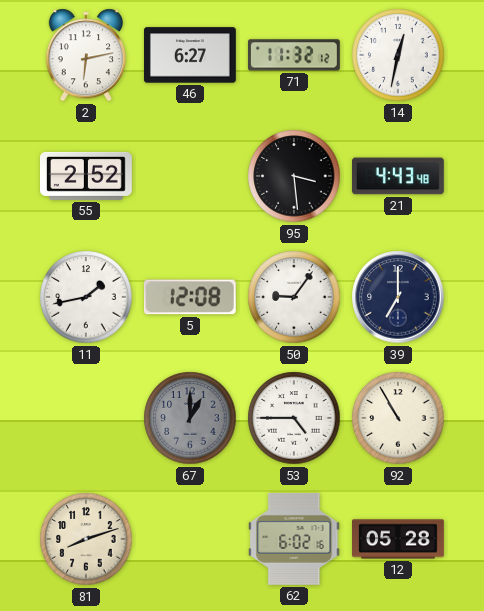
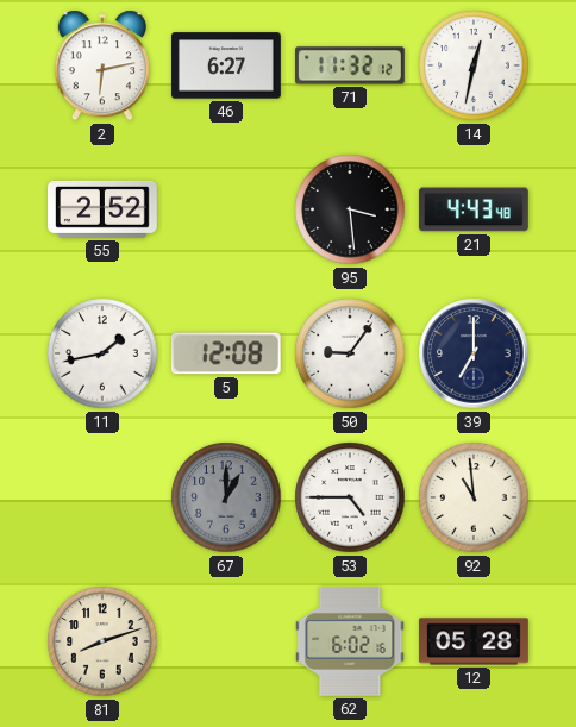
92: 10:55 -> 10:59 (474, 497)
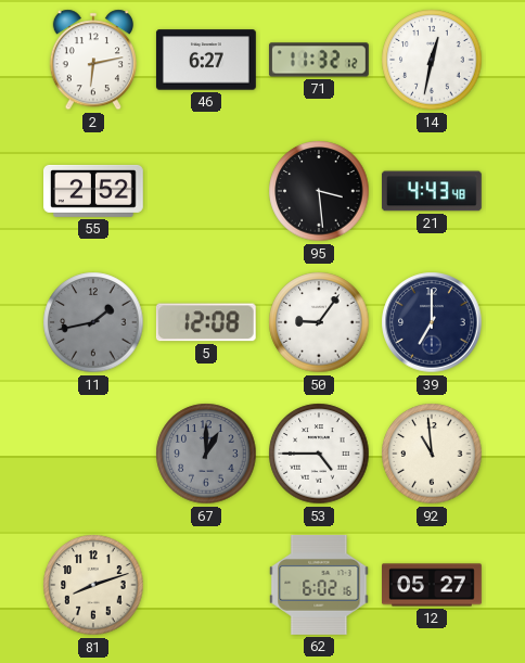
11 dial: white -> grey (93, 322)
12: 05:28 -> 05:27 (433, 585)
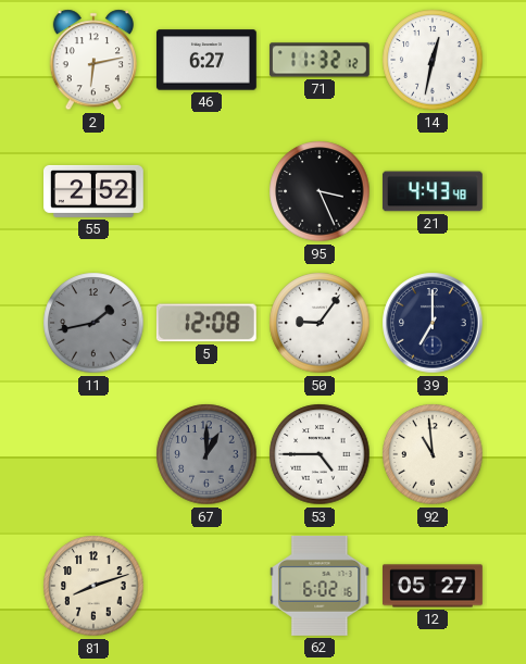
95: 3:29 -> 3:26 (320, 191)
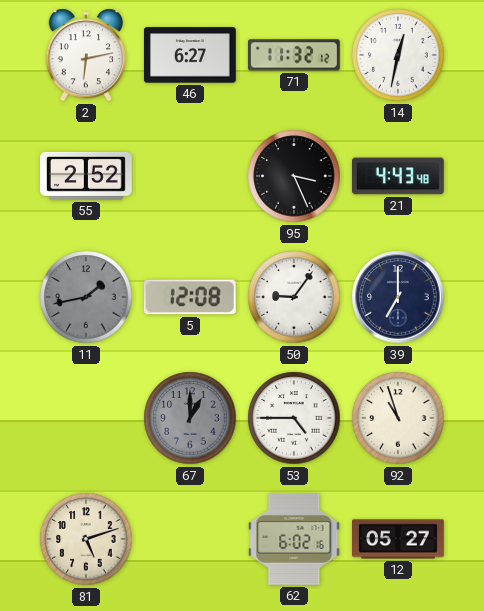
92: 10:59 -> 10:57 (398, 418)
81: 8:12 -> 5:12 (86, 539)
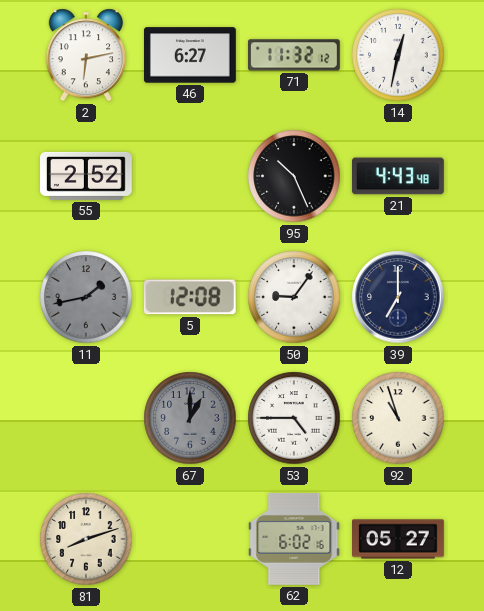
95: 3:26 -> 10:26 (294, 176)
81: 5:12 -> 8:12 (86, 539)
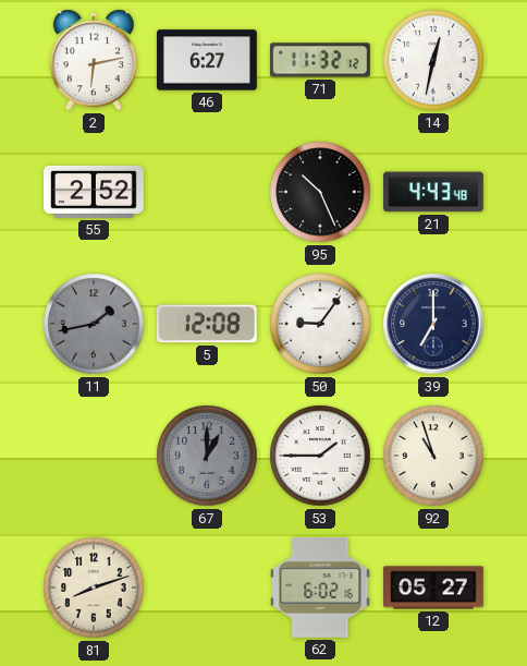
53: 4:45 -> 1:45 (320, 456)
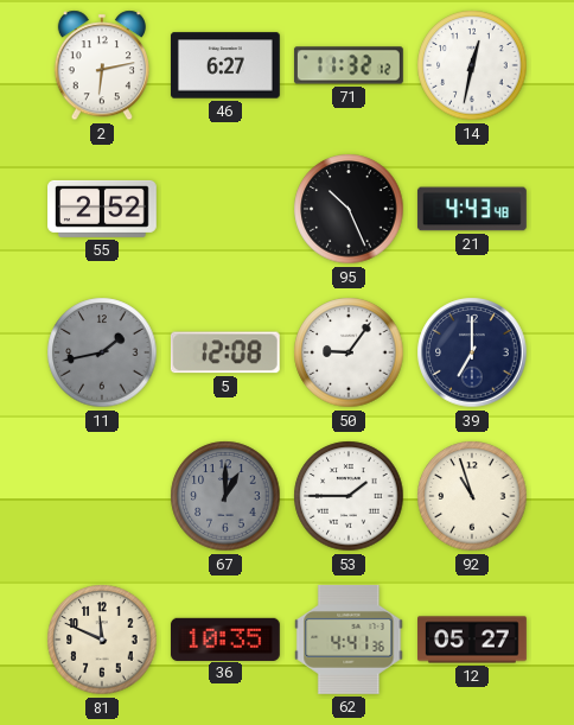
81: 8:12 -> 11:49 (102, 640)
36: none -> 10:35 (225, 638)
62: 6:02 -> 4:41 (349, 640)
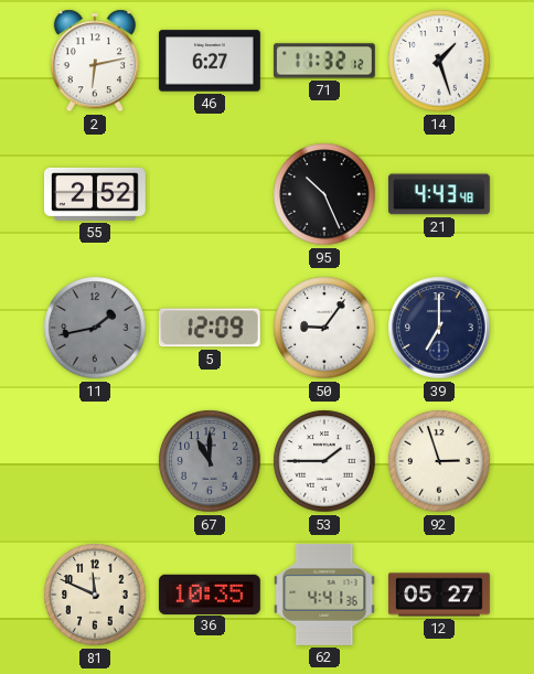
14: 12:32 -> 1:27 (439, 61)
5: 12:08 -> 12:09 (210, 328)
67: 1:00 -> 11:00 (210, 461)
92: 10:57 -> 2:57 (439, 461)
